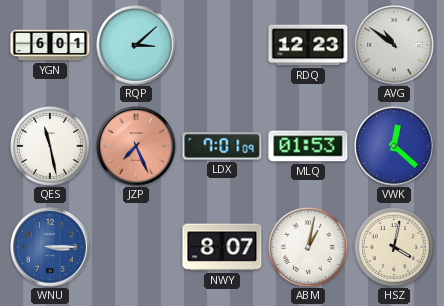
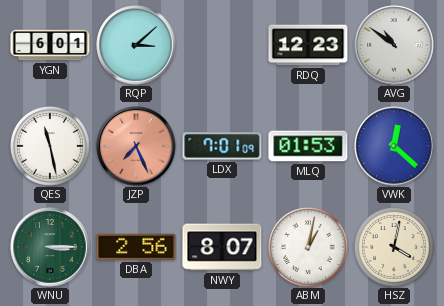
WNU dial: blue -> green (50, 247)
DBA: none -> 2:56 (136, 247)
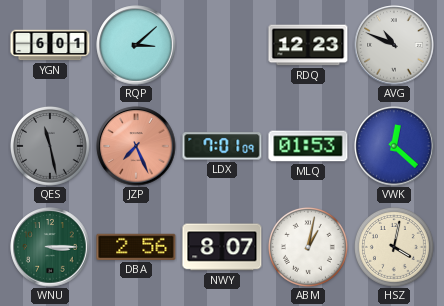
AVG: 10:51 -> 10:49 (394, 45)
QES dial: white -> grey (50, 146)
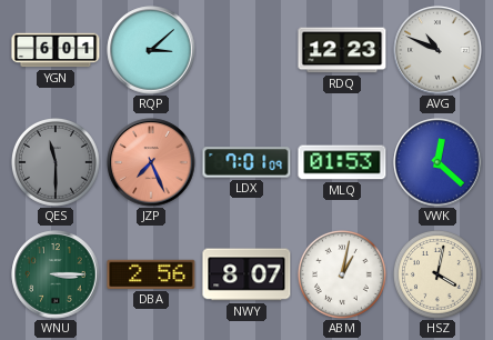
QES: 11:28 -> 11:30 (56, 162)
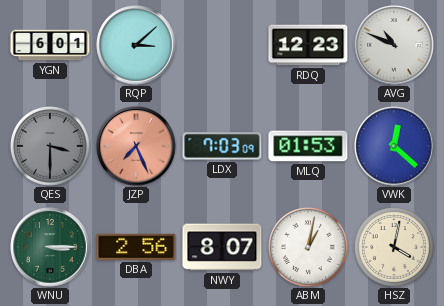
QES: 11:30 -> 3:30 (50, 146)
LDX: 7:01 -> 7:03 (222, 146)
